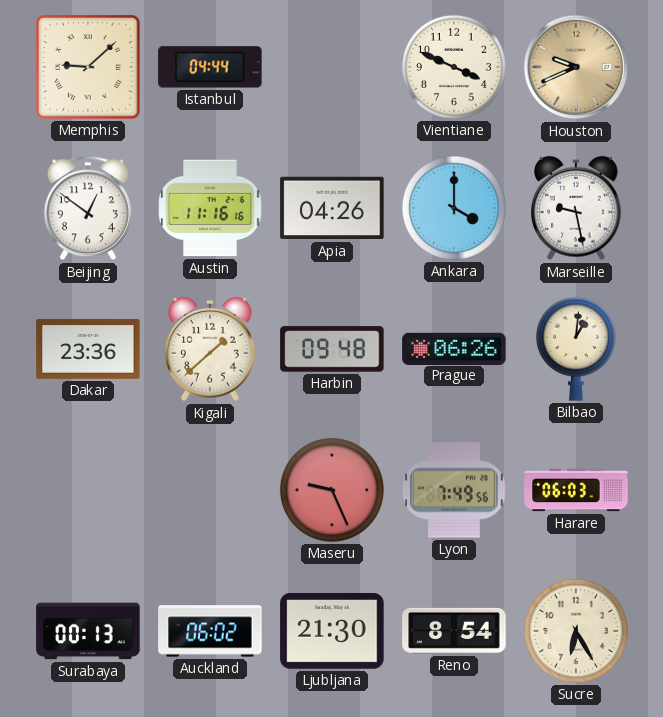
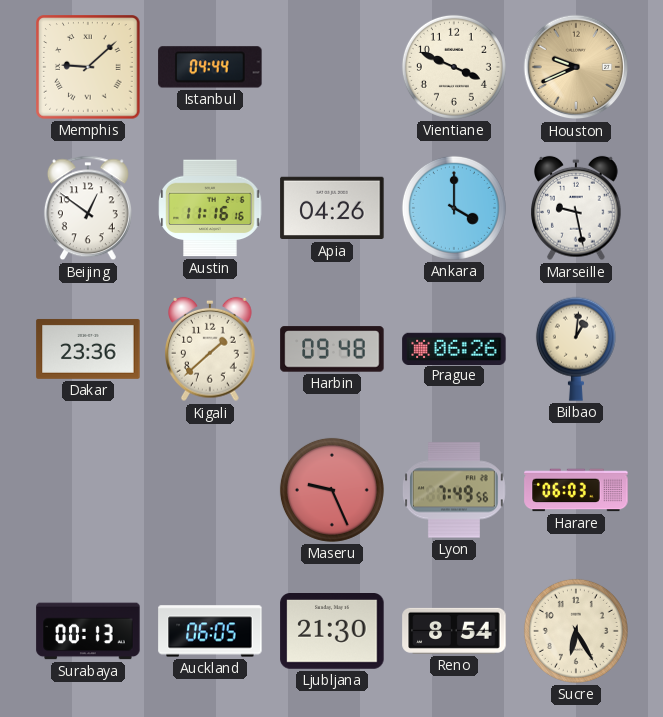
Auckland: 06:02 -> 06:05 (210, 631)
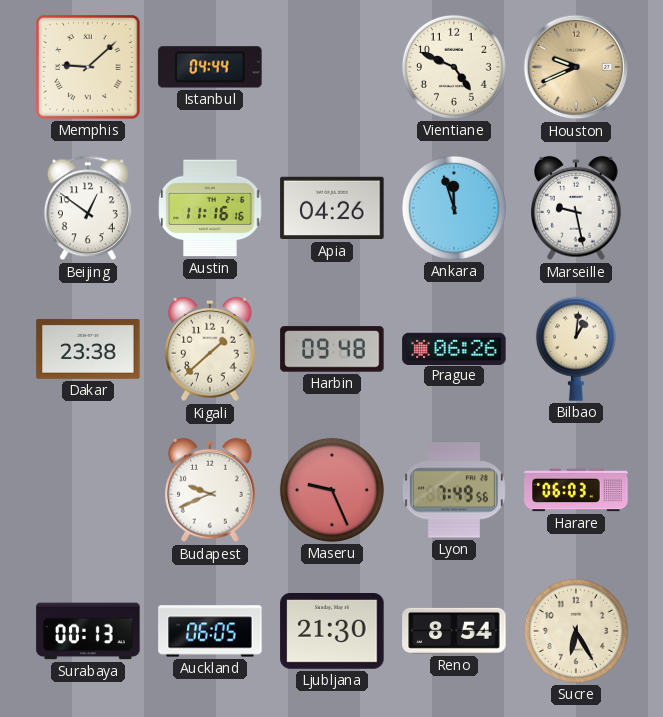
Vientiane: 3:49 -> 4:49 (454, 67)
Ankara: 4:00 -> 11:57 (454, 208)
Dakar: 23:36 -> 23:38 (88, 349)
Budapest: none -> 9:41 (211, 490)
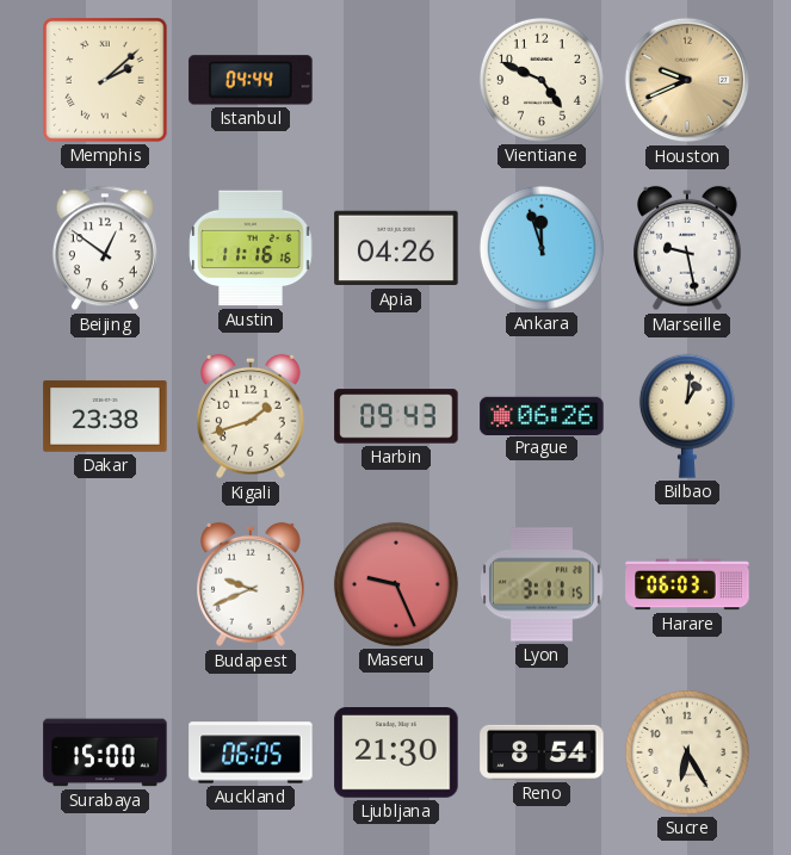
Memphis: 9:08 -> 2:08 (105, 80)
Kigali: 1:38 -> 1:42 (252, 416)
Harbin: 09:48 -> 09:43 (396, 416)
Lyon: 7:49 -> 3:11 (542, 584)
Surabaya: 00:13 -> 15:00 (105, 752)
